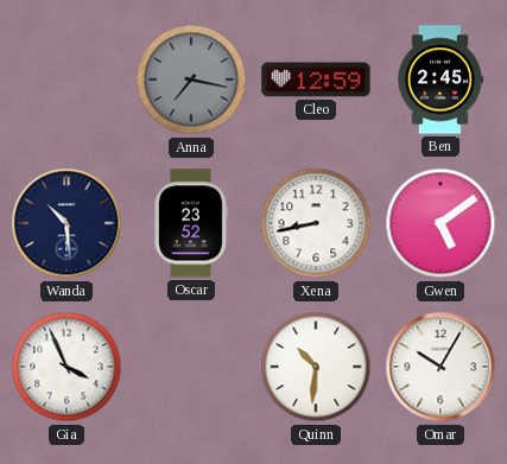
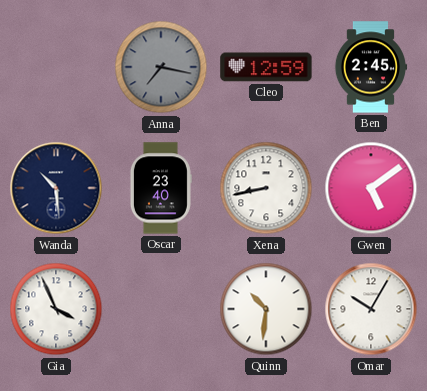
Oscar: 23:52 -> 23:40 (160, 188)
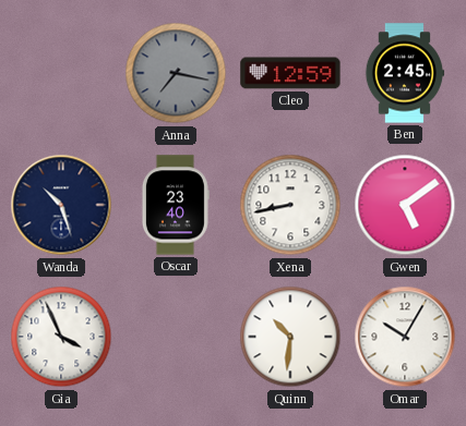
Wanda: 10:29 -> 10:27 (61, 205)
